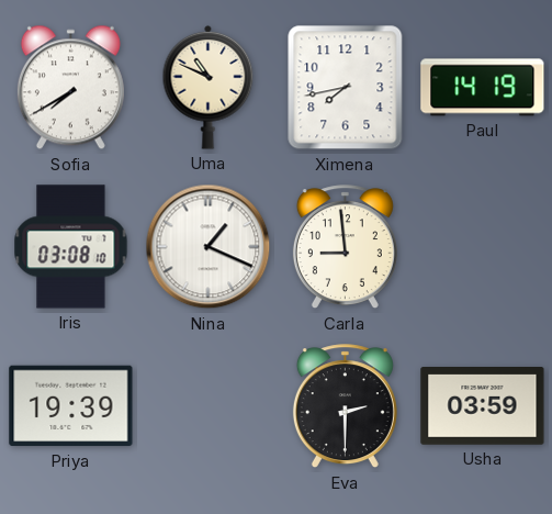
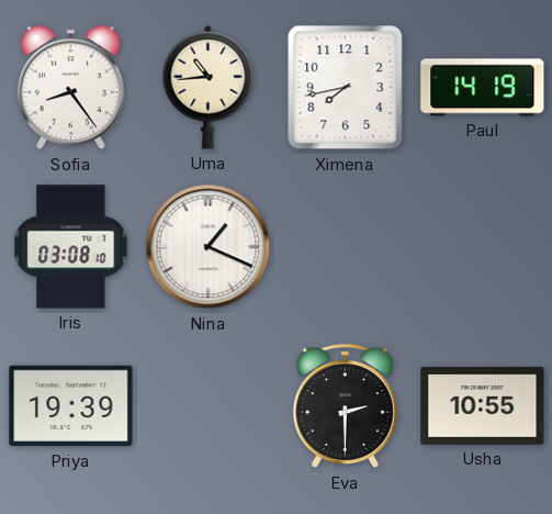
Sofia: 7:40 -> 8:24 (70, 88)
Uma: 10:49 -> 10:44 (209, 87)
Carla: 8:59 -> none (345, 247)
Usha: 03:59 -> 10:55 (483, 406)
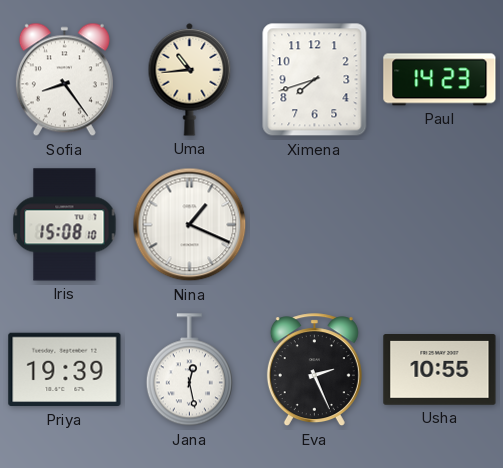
Ximena: 7:43 -> 7:42 (315, 80)
Paul: 14:19 -> 14:23 (440, 80)
Iris: 03:08 -> 15:08 (65, 225)
Jana: none -> 12:28 (189, 370)
Eva: 2:30 -> 2:26 (314, 370)
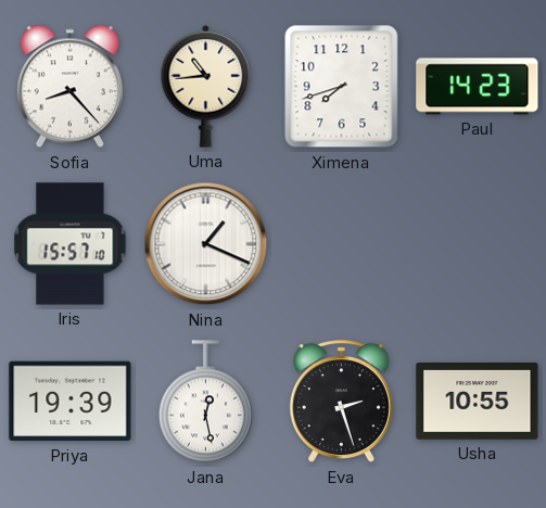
Sofia: 8:24 -> 8:23 (69, 87)
Iris: 15:08 -> 15:57 (71, 244)
Eva: 2:26 -> 2:27 (341, 402)
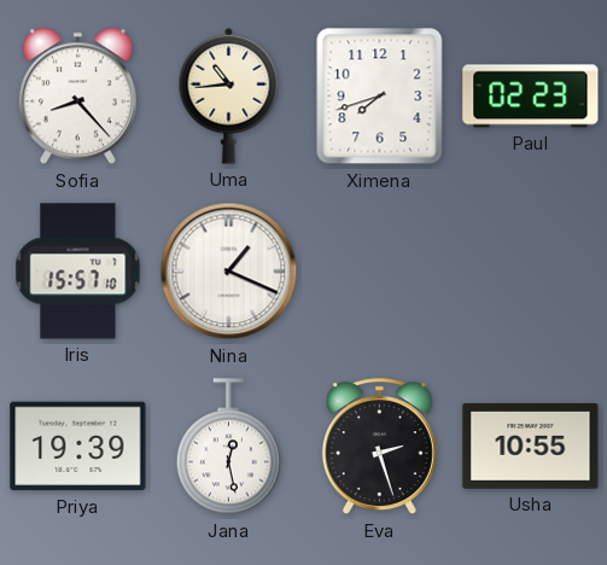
Paul: 14:23 -> 02:23 (531, 97)
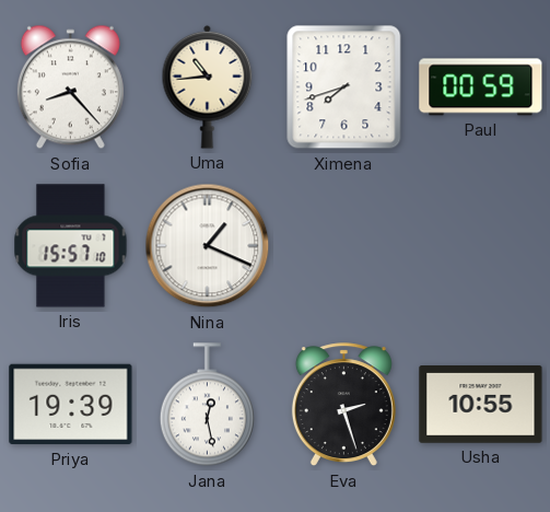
Paul: 02:23 -> 00:59 (481, 88)
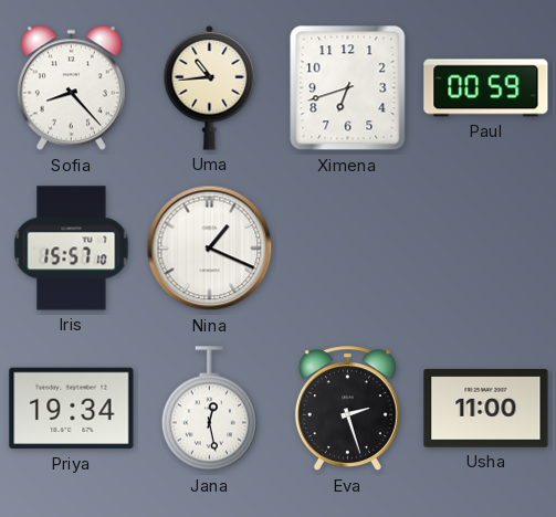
Ximena: 7:42 -> 6:42 (348, 88)
Priya: 19:39 -> 19:34 (72, 409)
Usha: 10:55 -> 11:00 (486, 409)
